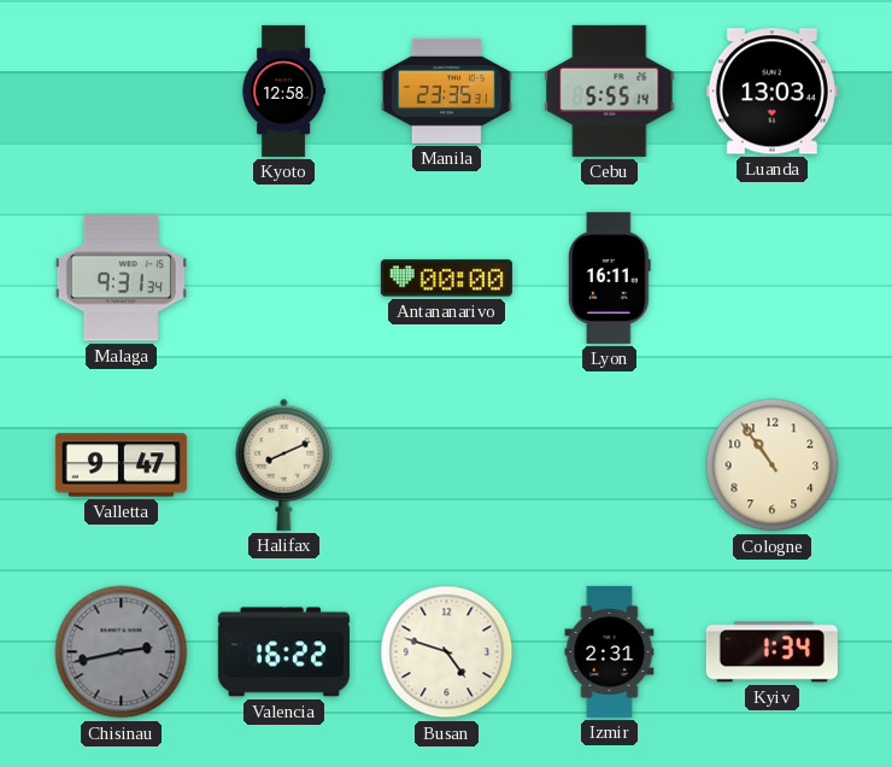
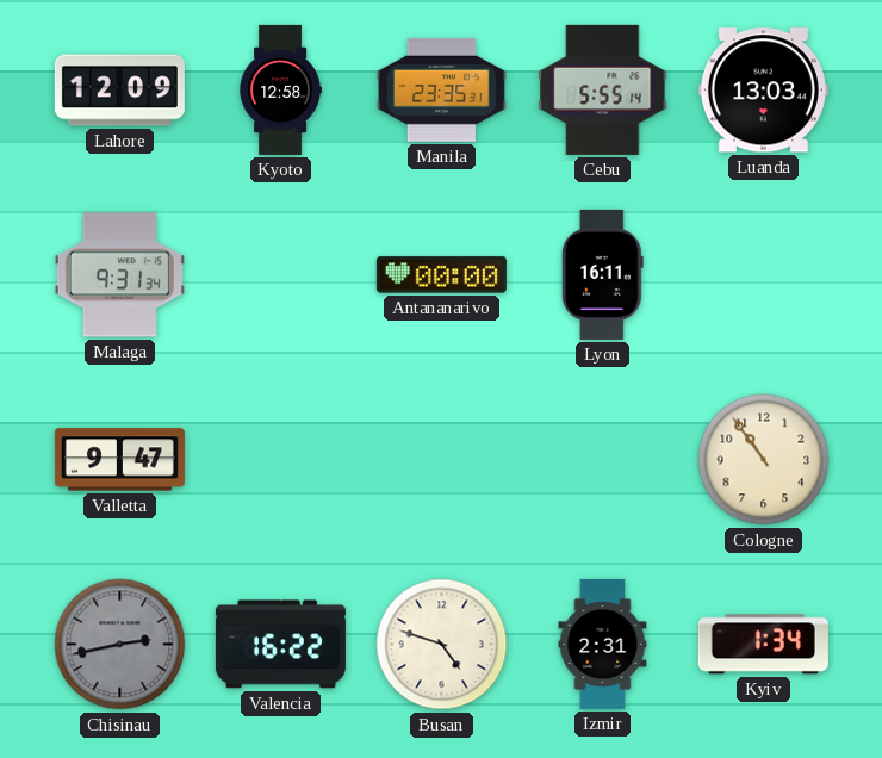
Lahore: none -> 12:09 (119, 91)
Halifax: 8:11 -> none (284, 464)
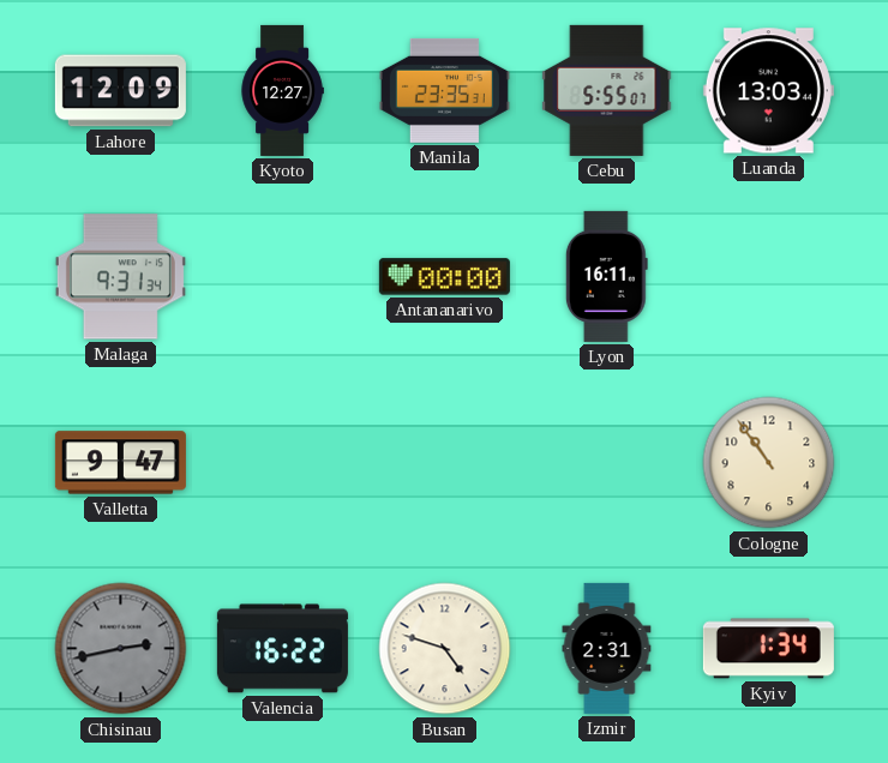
Kyoto: 12:58 -> 12:27 (282, 90)
Cebu: 5:55:14 -> 5:55:07 (607, 90)
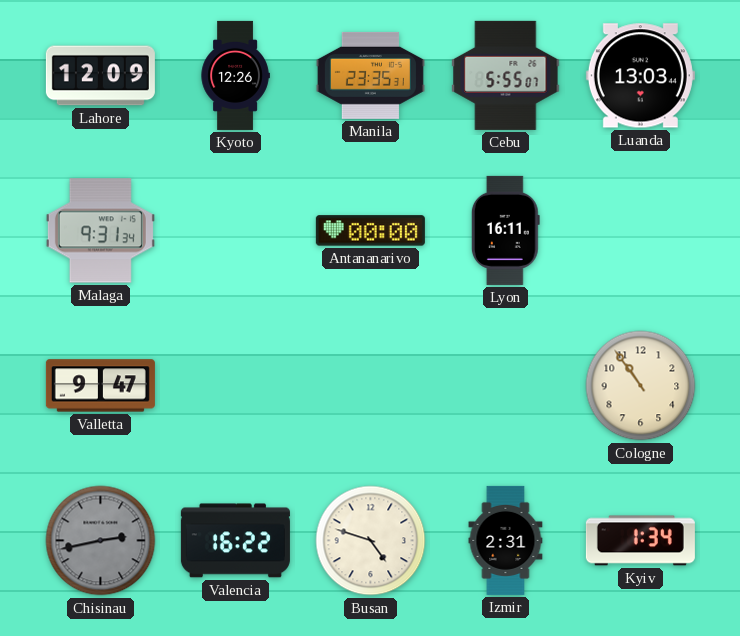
Kyoto: 12:27 -> 12:26 (235, 75)
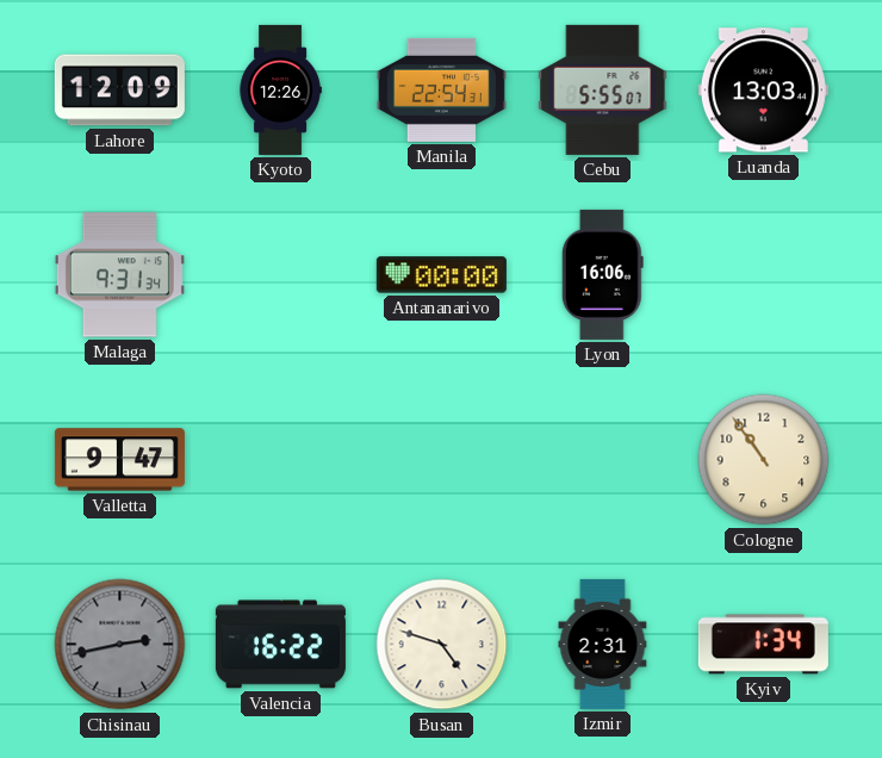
Manila: 23:35 -> 22:54 (441, 89)
Lyon: 16:11 -> 16:06 (602, 274)
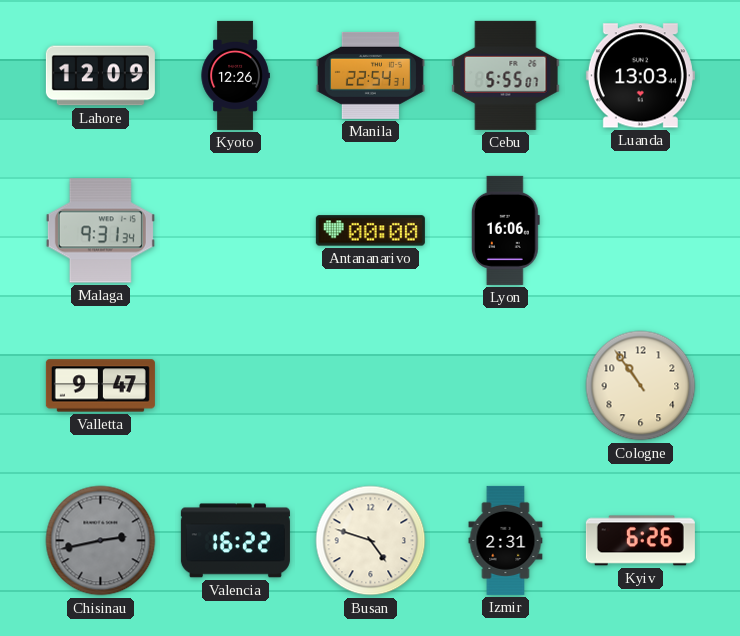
Kyiv: 1:34 -> 6:26 (640, 541)
